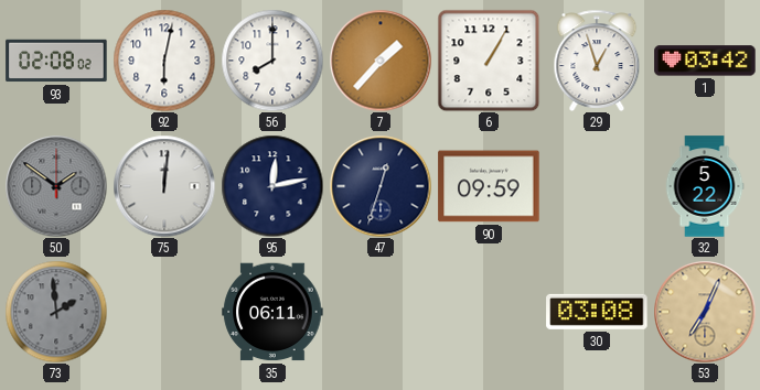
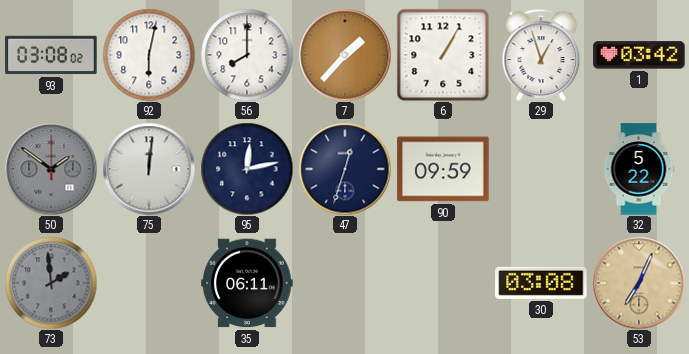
93: 02:08 -> 03:08 (51, 55)
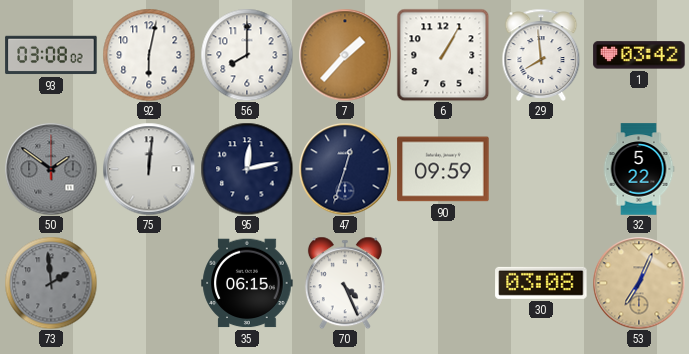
29: 12:57 -> 7:59 (541, 55)
35: 06:11 -> 06:15 (247, 283)
70: none -> 4:26 (345, 283)
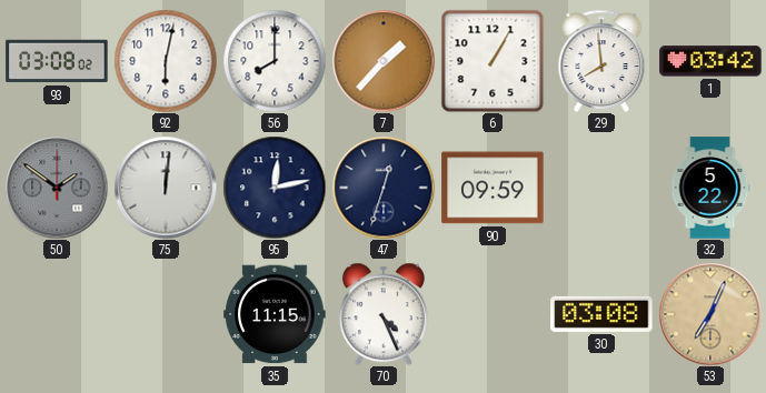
73: 1:59 -> none (51, 283)
35: 06:15 -> 11:15 (275, 314)
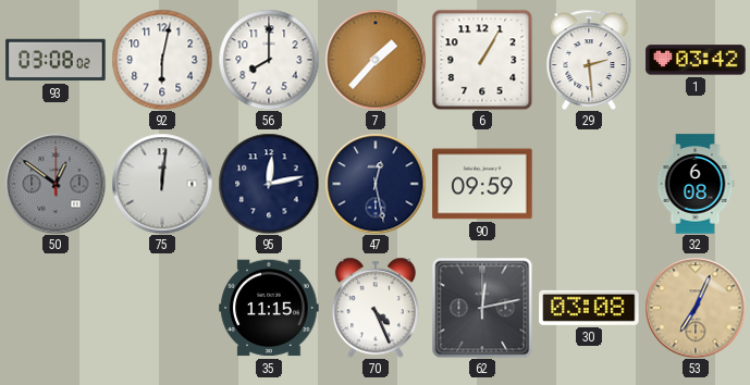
29: 7:59 -> 2:29 (589, 60)
50: 1:51 -> 12:51 (56, 184)
47: 12:33 -> 12:28 (376, 184)
32: 5:22 -> 6:08 (696, 184)
62: none -> 12:13 (482, 308)
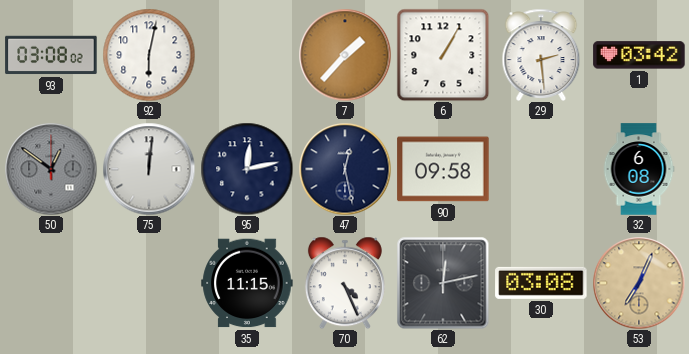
56: 8:00 -> none (269, 60)
90: 09:59 -> 09:58 (443, 169)
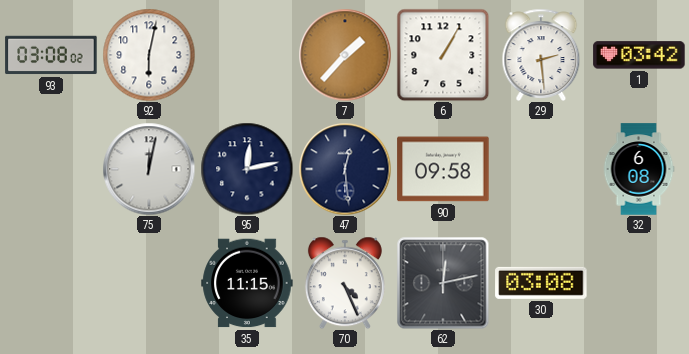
50: 12:51 -> none (51, 169)
75: 12:01 -> 12:02 (149, 169)
47: 12:28 -> 12:29 (345, 169)
53: 7:04 -> none (639, 283)
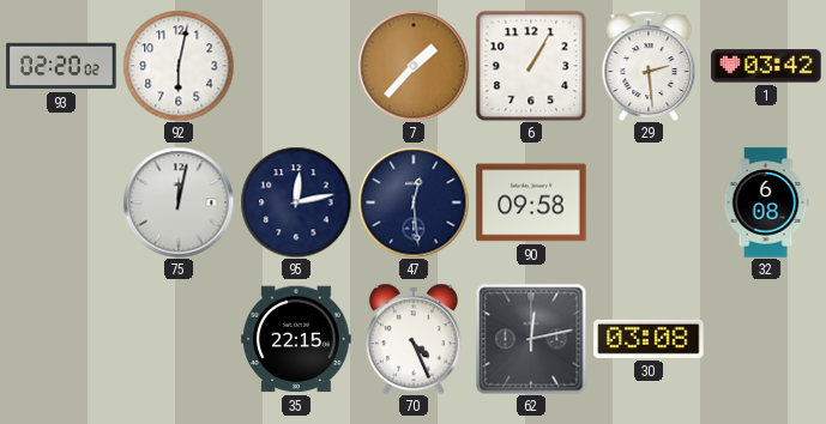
93: 03:08 -> 02:20 (61, 66)
35: 11:15 -> 22:15 (296, 339)
